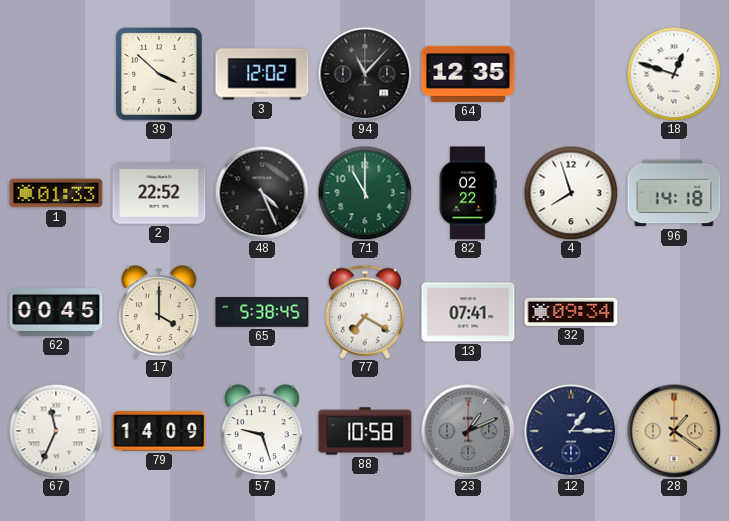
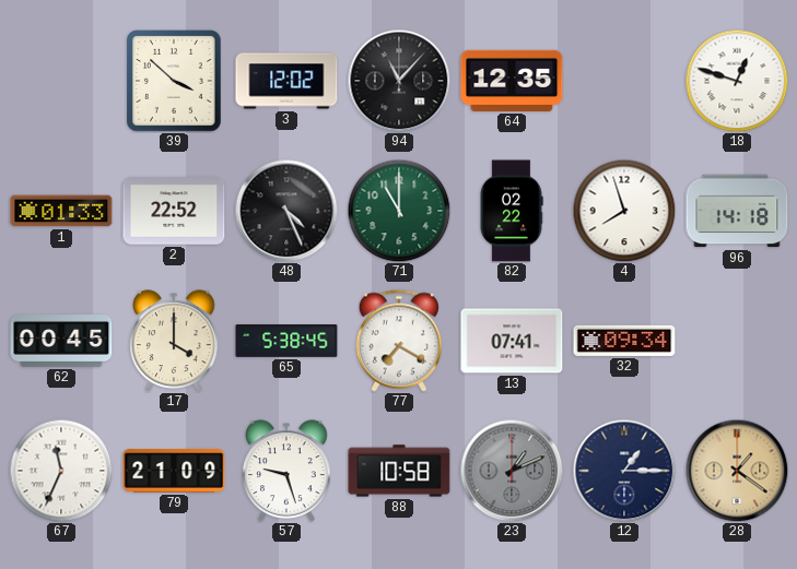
79: 14:09 -> 21:09 (174, 471)
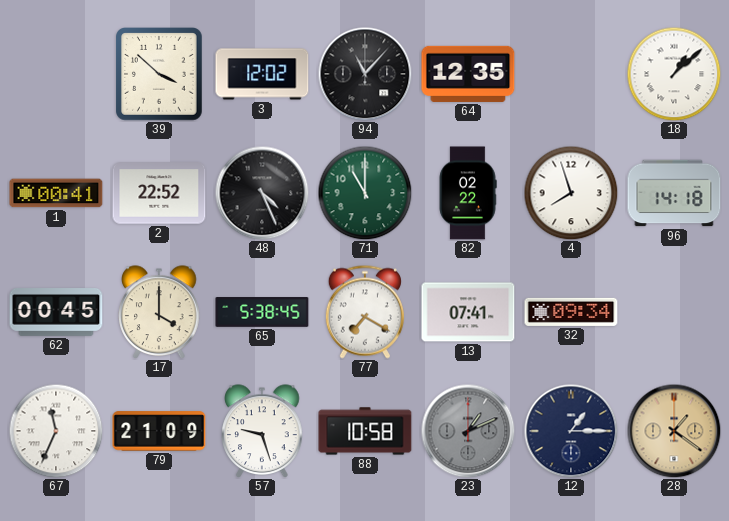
18: 12:48 -> 1:08 (674, 74)
1: 01:33 -> 00:41 (56, 193)
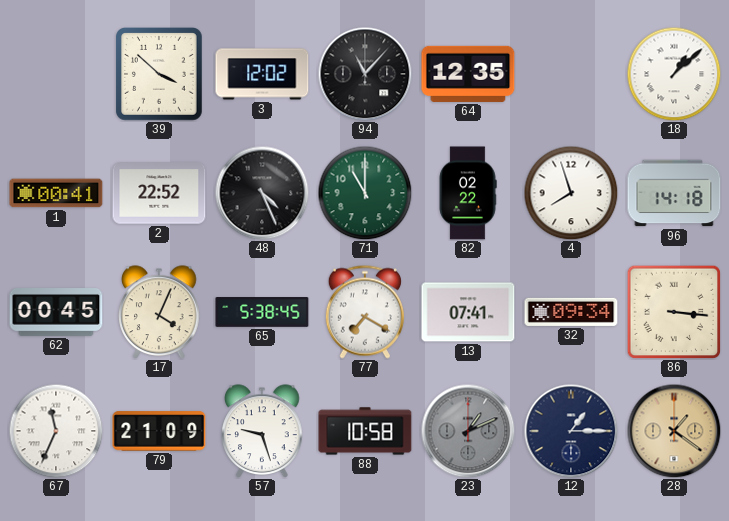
17: 4:00 -> 4:04 (159, 312)
86: none -> 3:16 (674, 312)
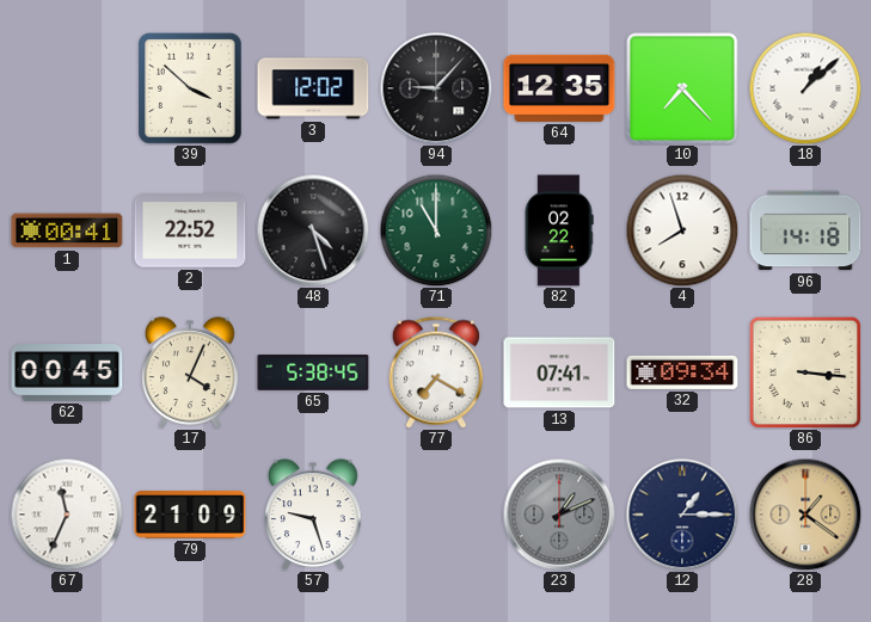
94: 11:07 -> 9:07 (436, 88)
10: none -> 7:23 (682, 88)
48: 4:26 -> 4:27 (313, 230)
88: 10:58 -> none (365, 431)
